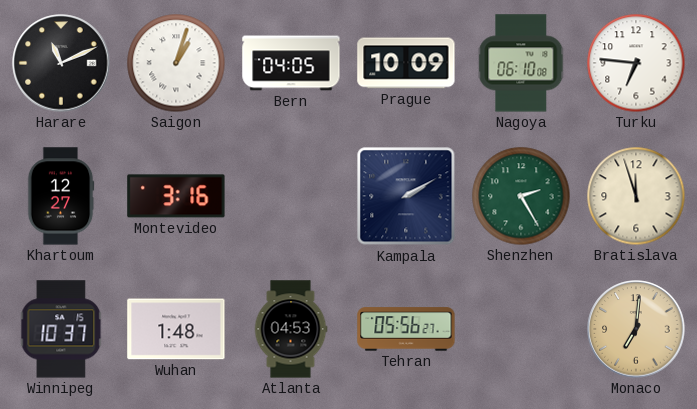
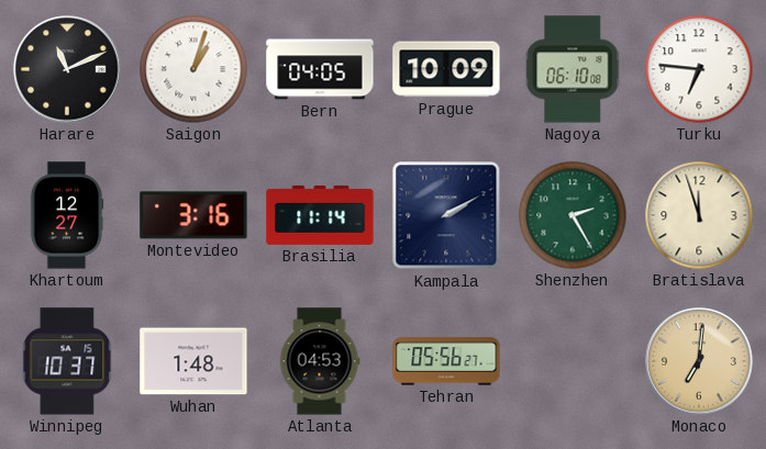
Brasilia: none -> 11:14 (320, 215)
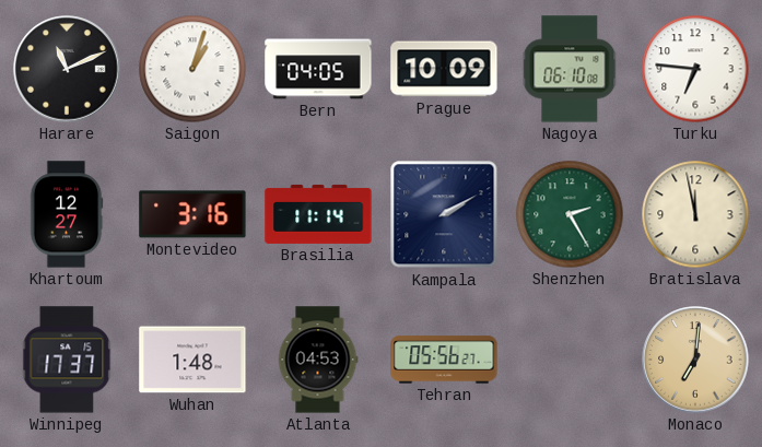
Bratislava: 11:57 -> 11:58 (695, 214)
Winnipeg: 10:37 -> 17:37 (67, 360)
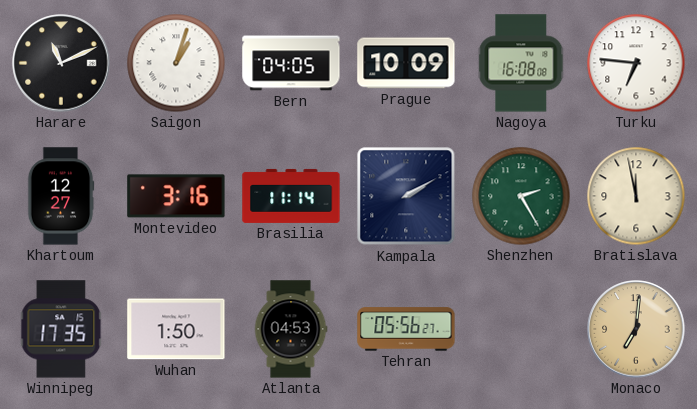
Nagoya: 06:10 -> 16:08 (521, 63)
Winnipeg: 17:37 -> 17:35 (61, 329)
Wuhan: 1:48 -> 1:50 (176, 329)
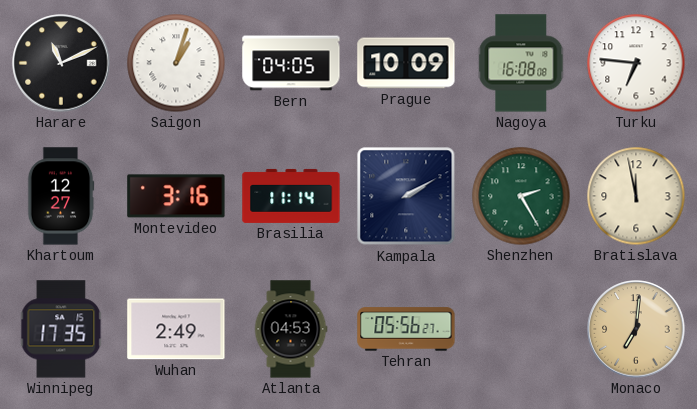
Wuhan: 1:50 -> 2:49 (176, 329)
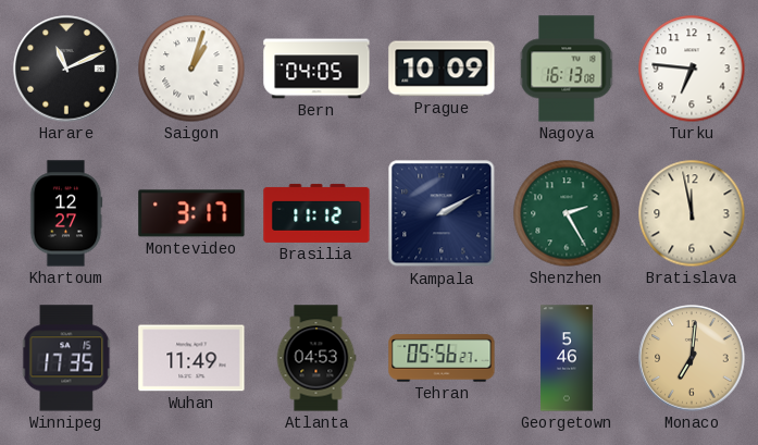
Nagoya: 16:08 -> 16:13 (567, 69)
Montevideo: 3:16 -> 3:17 (191, 213)
Brasilia: 11:14 -> 11:12 (316, 213)
Wuhan: 2:49 -> 11:49 (191, 358)
Georgetown: none -> 5:46 (567, 358)
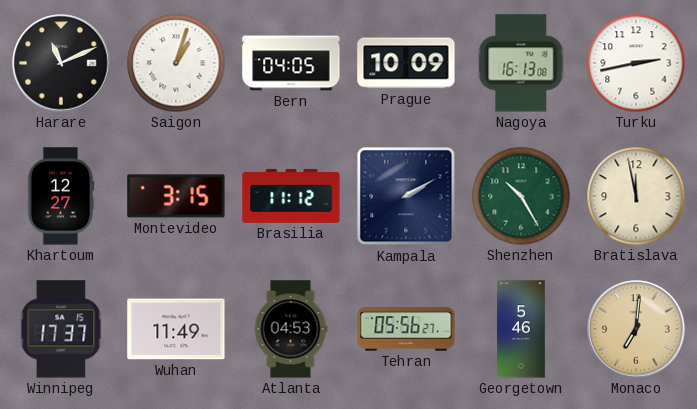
Turku: 6:46 -> 2:43 (636, 63)
Montevideo: 3:17 -> 3:15 (176, 196)
Shenzhen: 2:25 -> 10:25 (521, 196)
Winnipeg: 17:35 -> 17:37 (61, 329)
